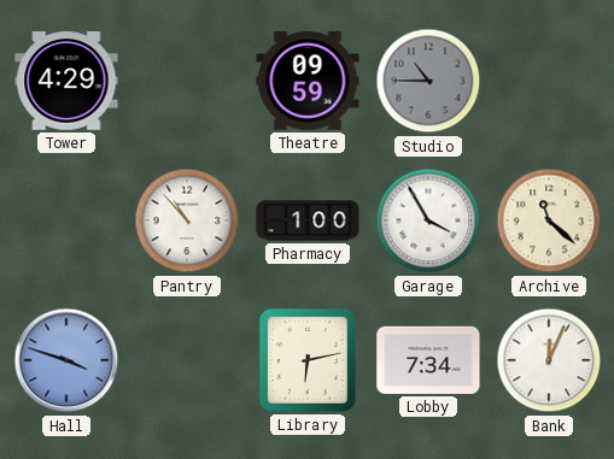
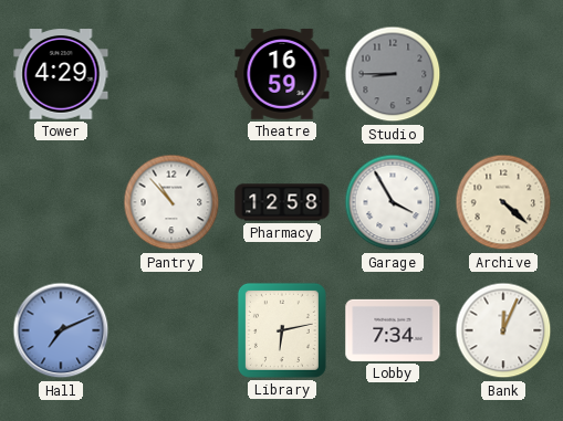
Theatre: 09:59 -> 16:59 (282, 75)
Studio: 10:45 -> 8:45 (393, 74)
Pharmacy: 1:00 -> 12:58 (282, 202)
Archive: 11:22 -> 4:22 (503, 202)
Hall: 3:48 -> 7:11 (61, 330)
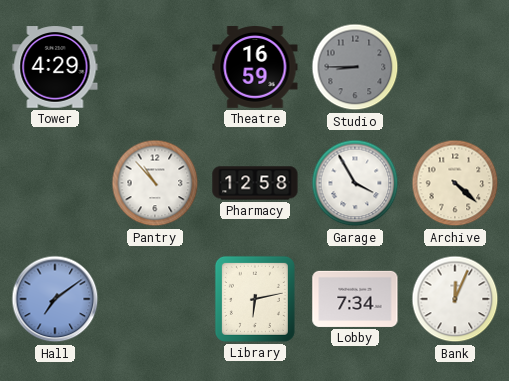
Hall: 7:11 -> 7:09 (55, 299)
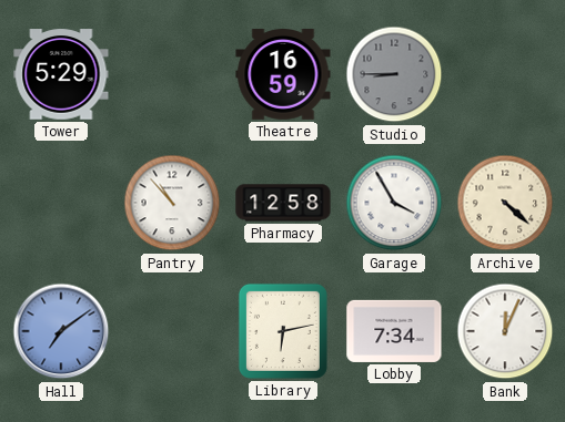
Tower: 4:29 -> 5:29 (61, 74)
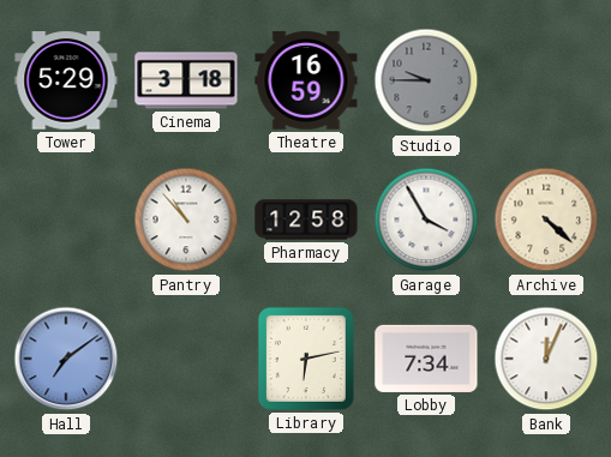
Cinema: none -> 3:18 (186, 80)
Studio: 8:45 -> 9:45 (426, 80)
